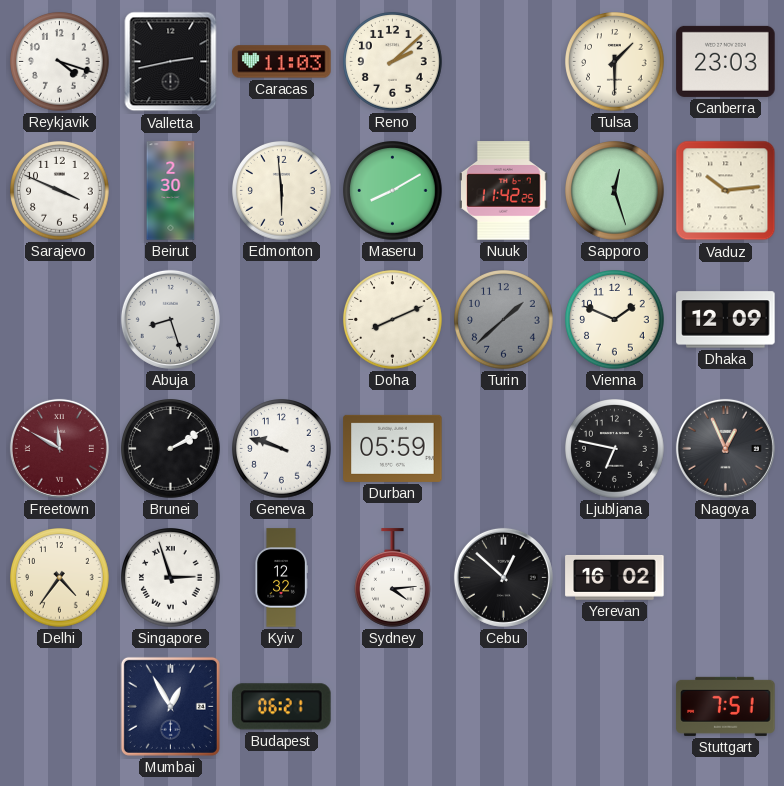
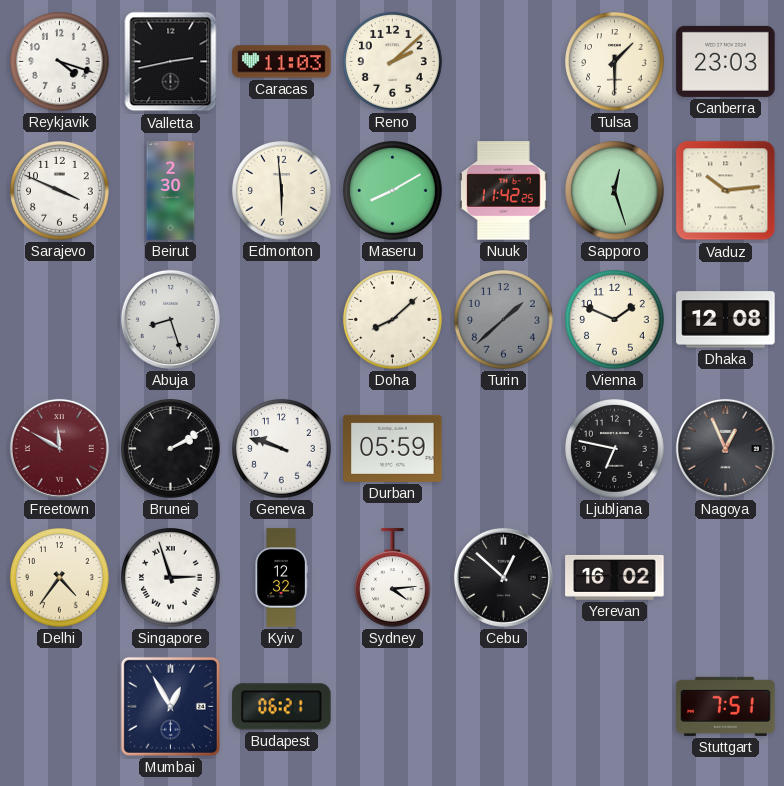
Doha: 8:11 -> 8:08 (393, 320)
Dhaka: 12:09 -> 12:08 (726, 320)
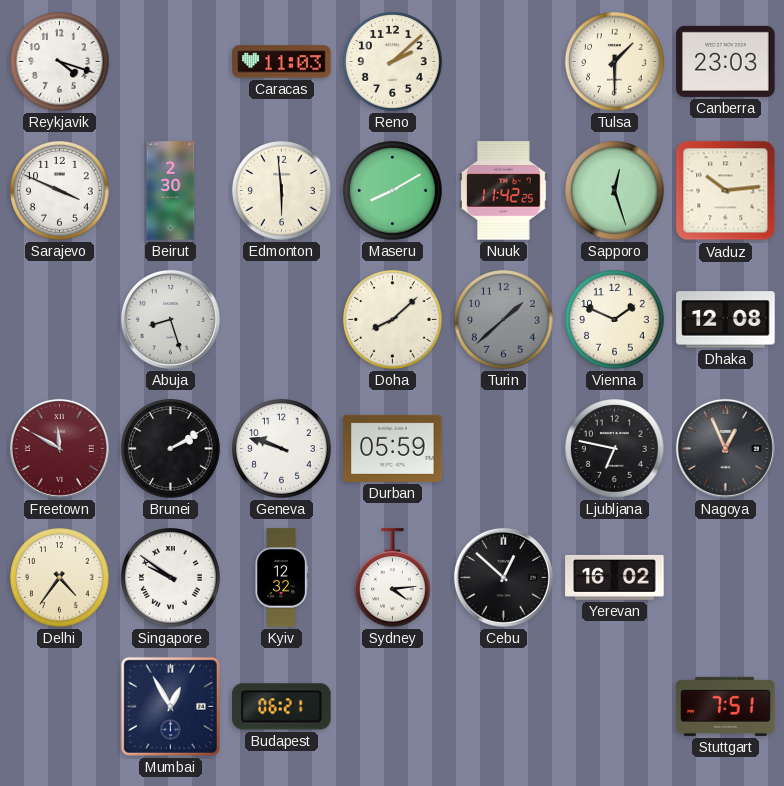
Valletta: 2:43 -> none (171, 62)
Singapore: 2:57 -> 9:51 (171, 578)
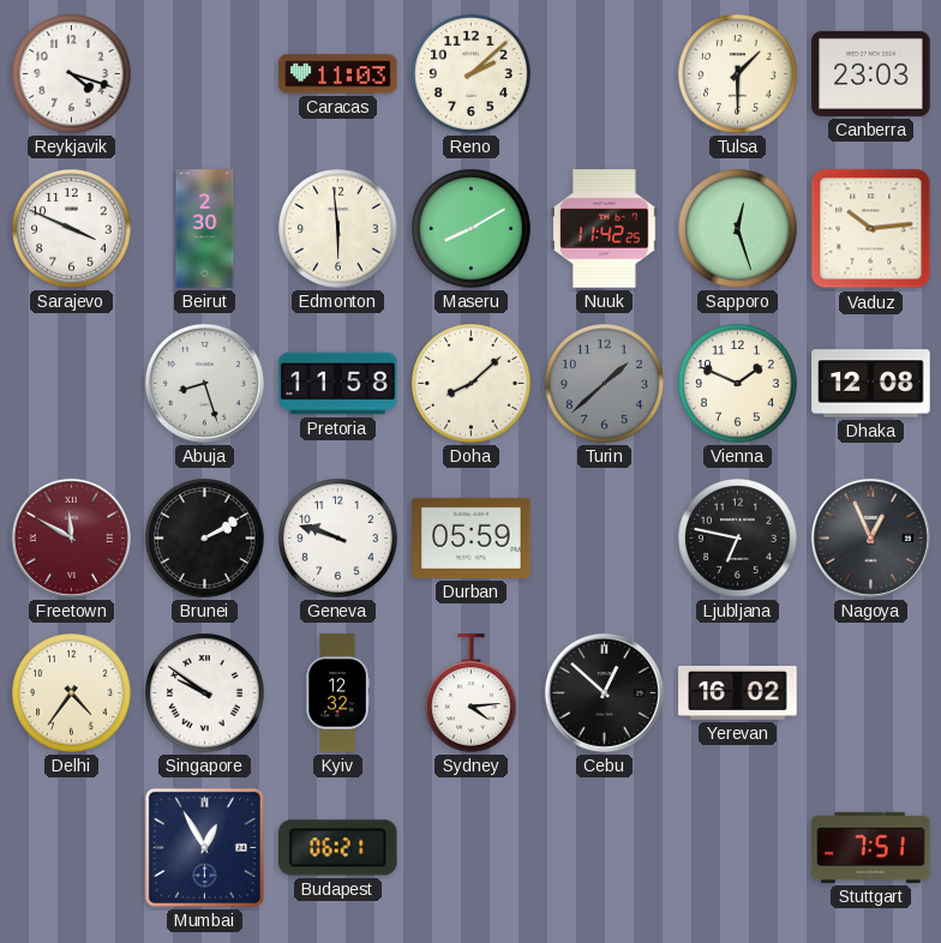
Pretoria: none -> 11:58 (338, 384)
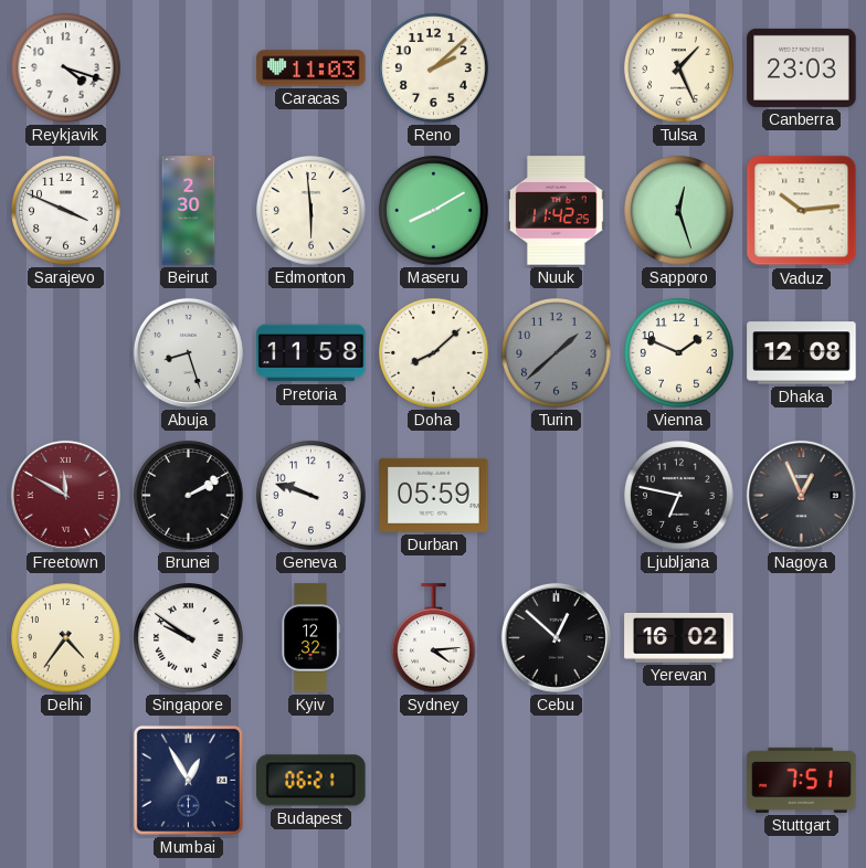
Tulsa: 1:30 -> 1:26 (679, 68)
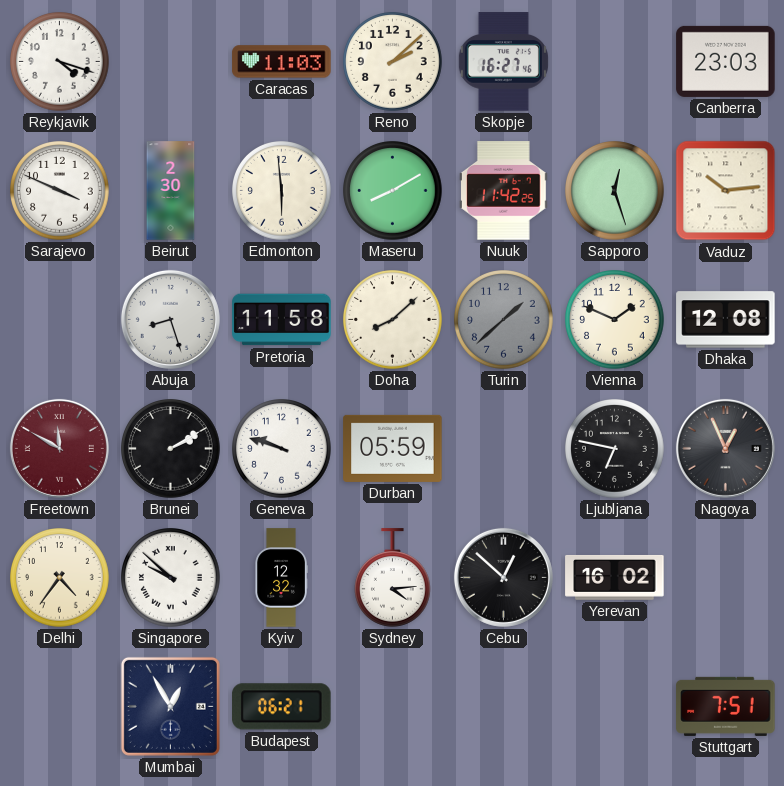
Skopje: none -> 16:27 (503, 62)
Tulsa: 1:26 -> none (679, 68)
Singapore: 9:51 -> 9:52 (171, 578)
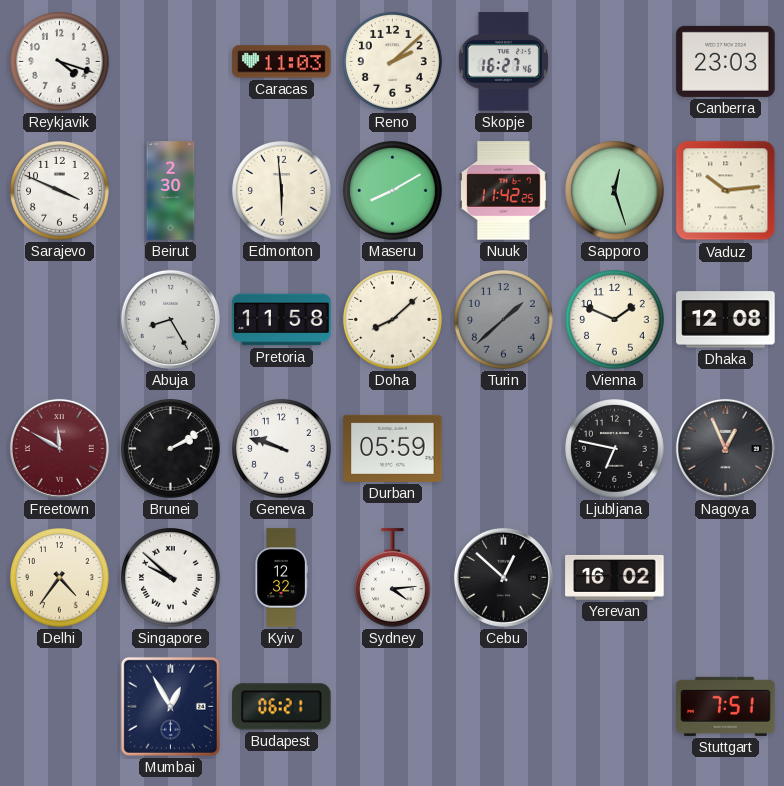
Abuja: 8:27 -> 8:25 (170, 319)
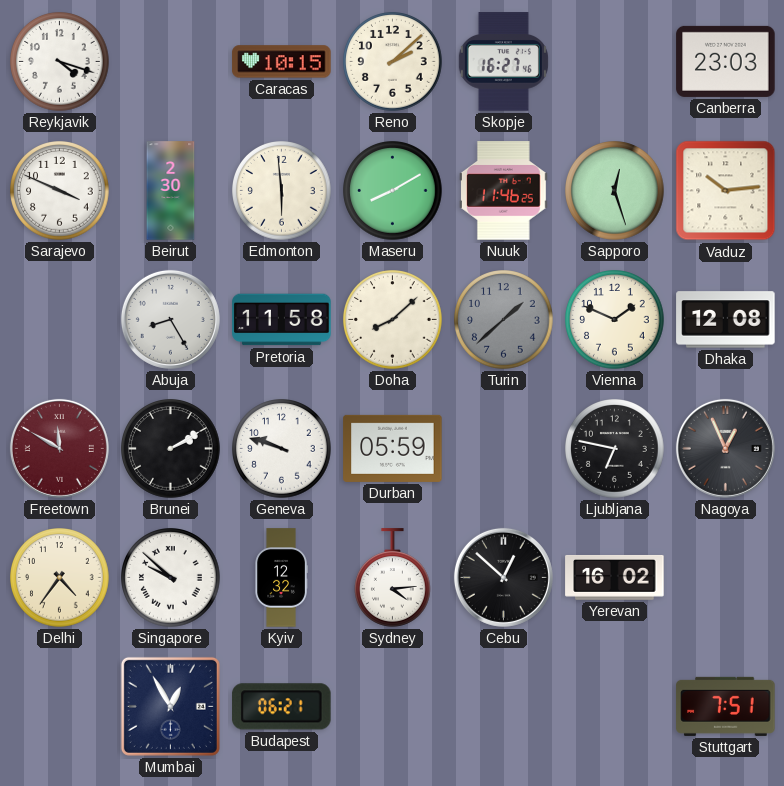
Caracas: 11:03 -> 10:15 (282, 62)
Nuuk: 11:42 -> 11:46 (503, 191)
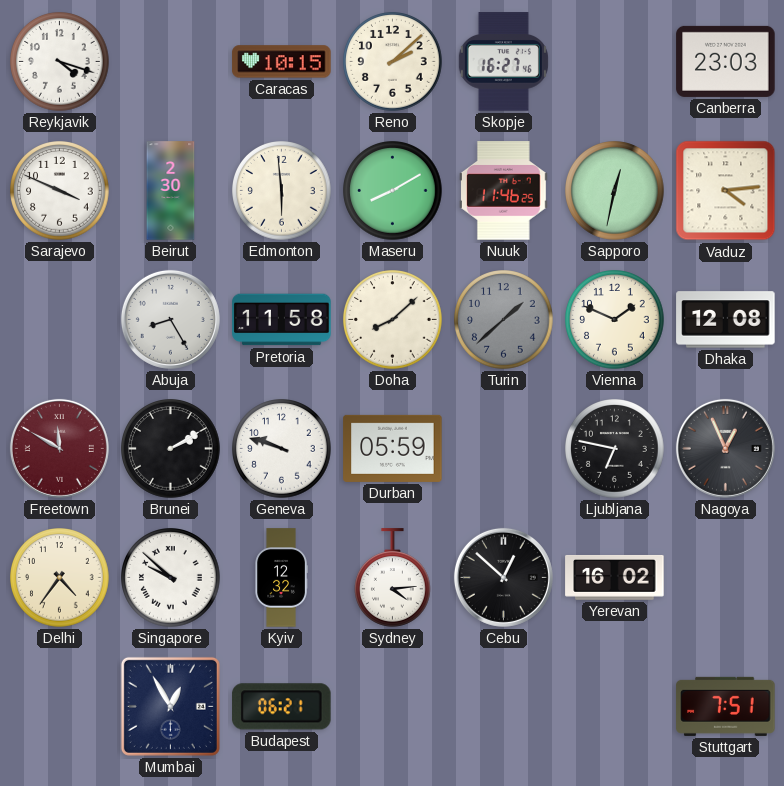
Sapporo: 12:27 -> 12:32 (615, 191)
Vaduz: 10:14 -> 4:14 (726, 191)
